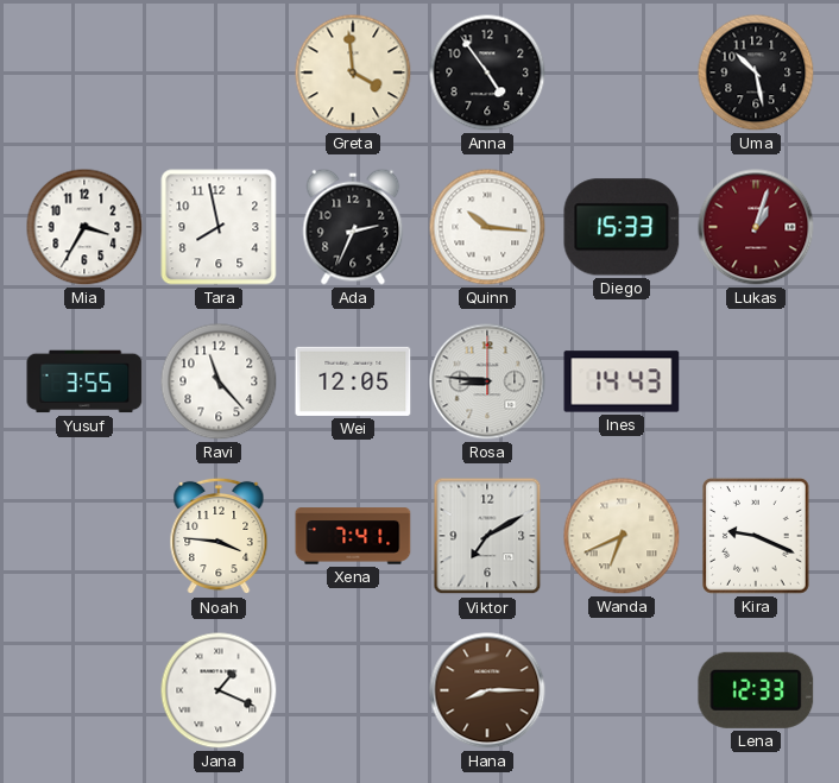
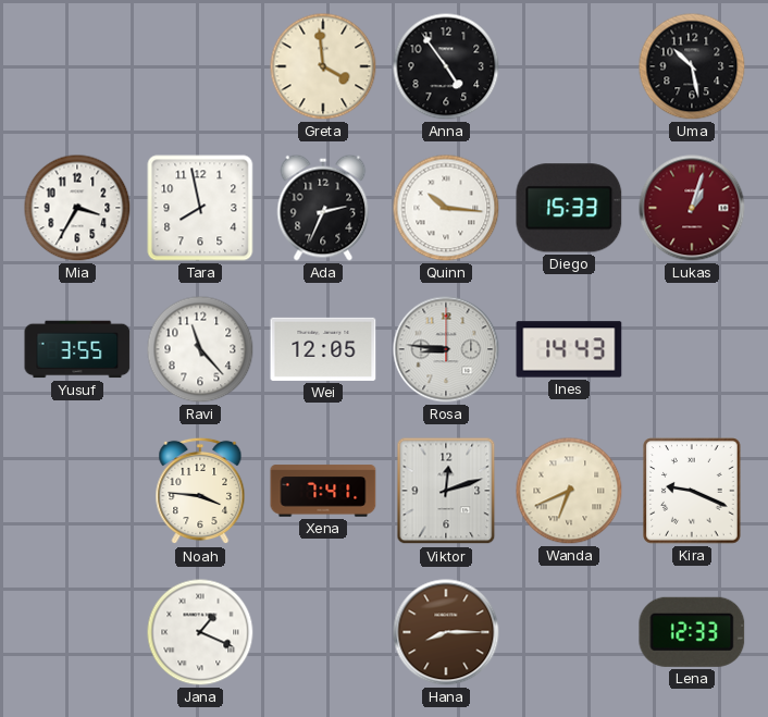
Viktor: 7:10 -> 12:12 (446, 491)
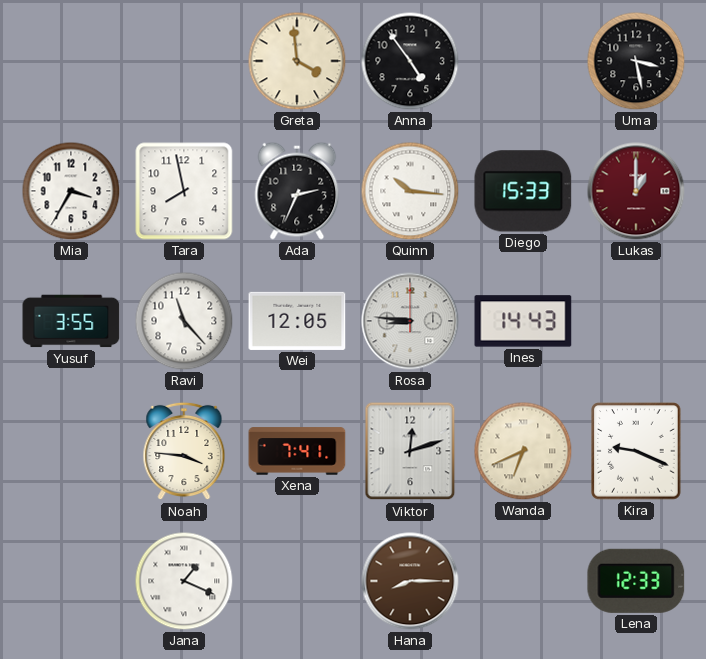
Uma: 10:28 -> 3:28 (636, 61)
Lukas: 1:03 -> 1:00 (636, 191)
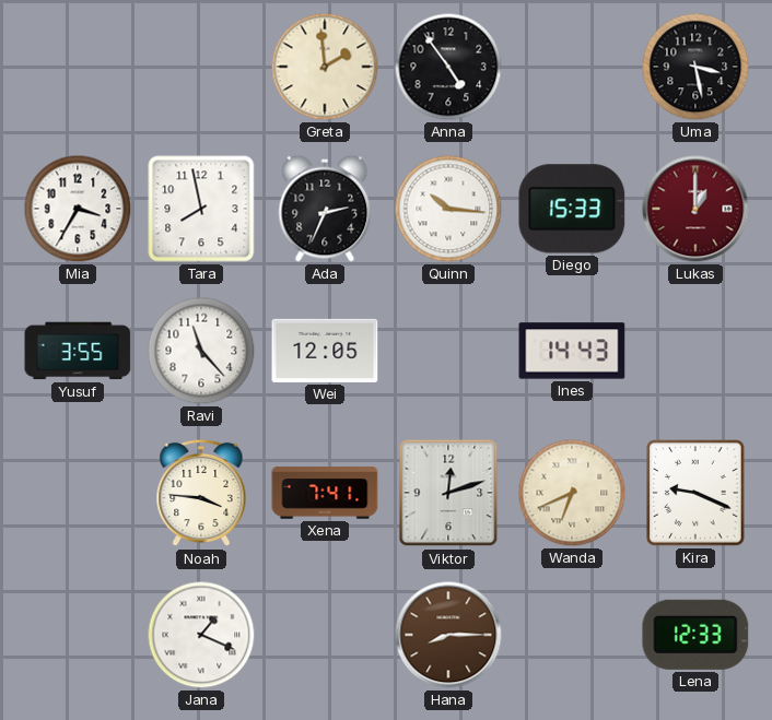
Greta: 3:59 -> 1:59 (325, 67)
Rosa: 8:46 -> none (410, 321)
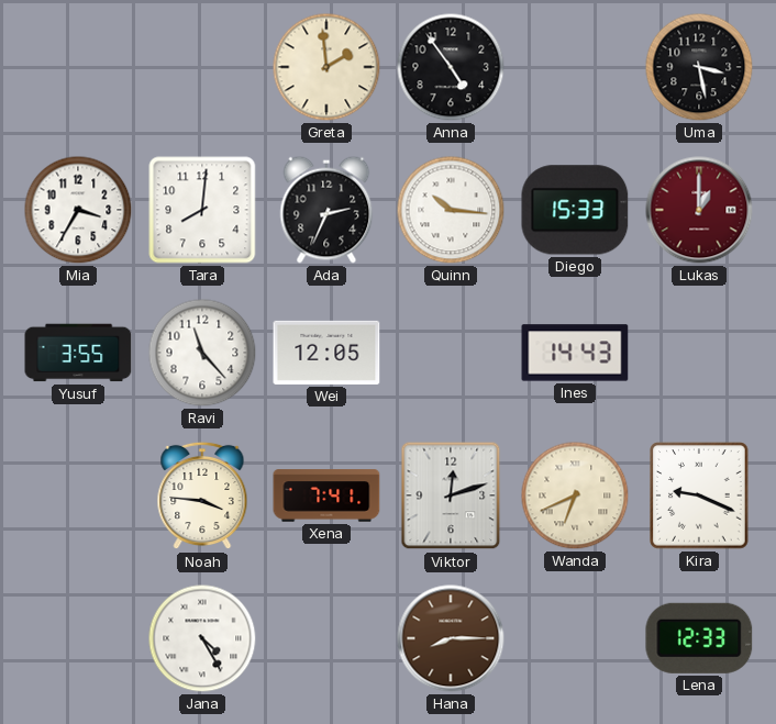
Tara: 7:58 -> 8:01 (202, 210)
Jana: 1:19 -> 4:25 (202, 638)
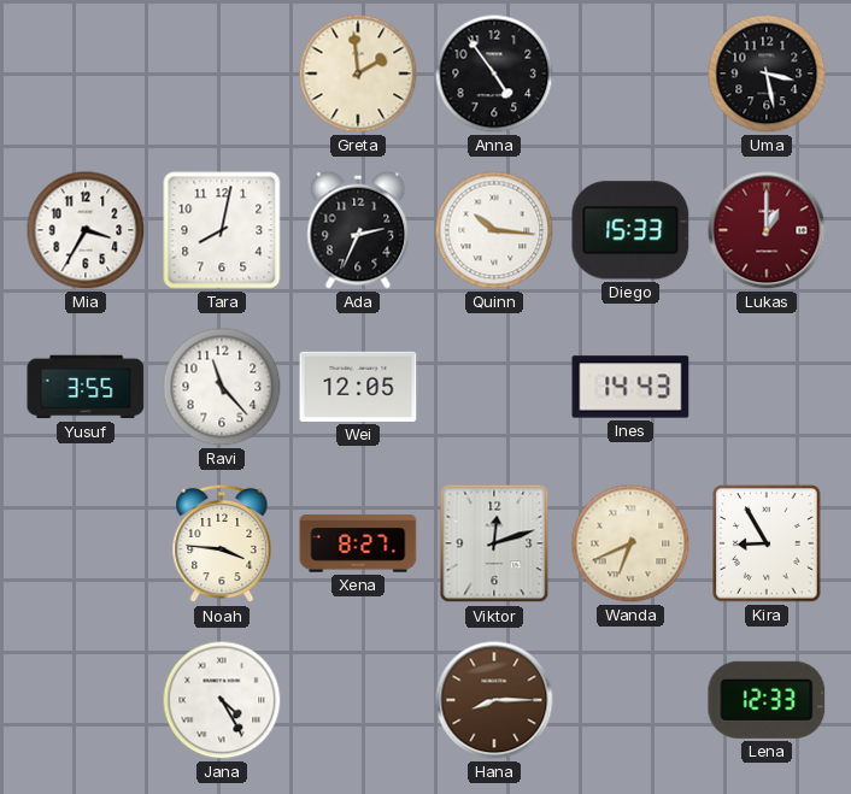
Tara: 8:01 -> 8:02 (222, 230)
Xena: 7:41 -> 8:27 (358, 543)
Kira: 9:19 -> 8:55 (767, 543)
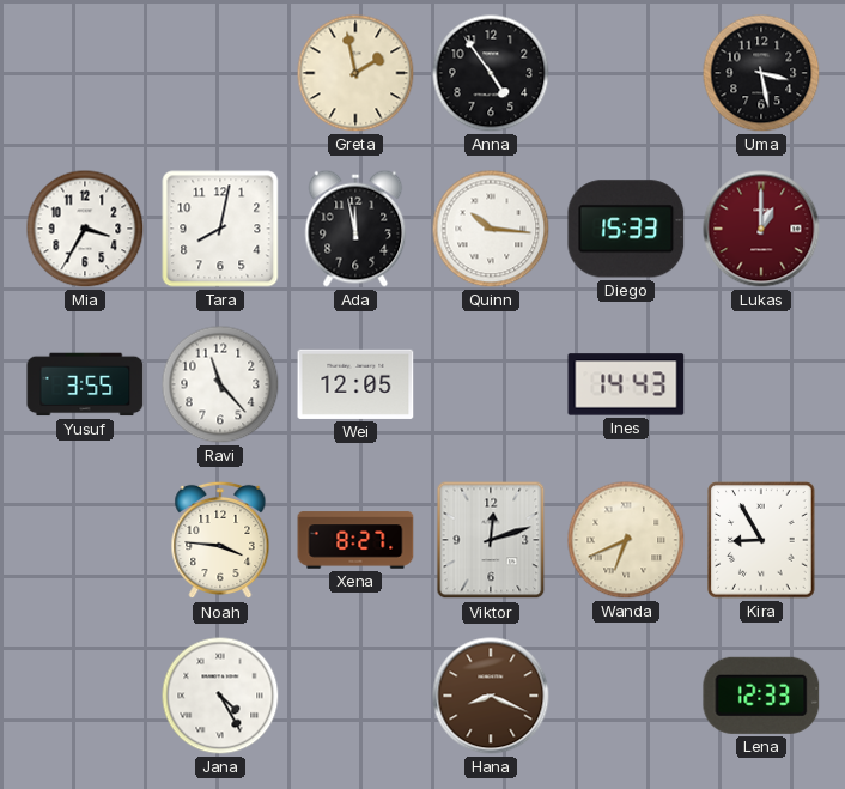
Greta: 1:59 -> 1:58 (355, 73)
Ada: 2:34 -> 11:58 (355, 229)
Hana: 8:15 -> 8:19 (491, 696)
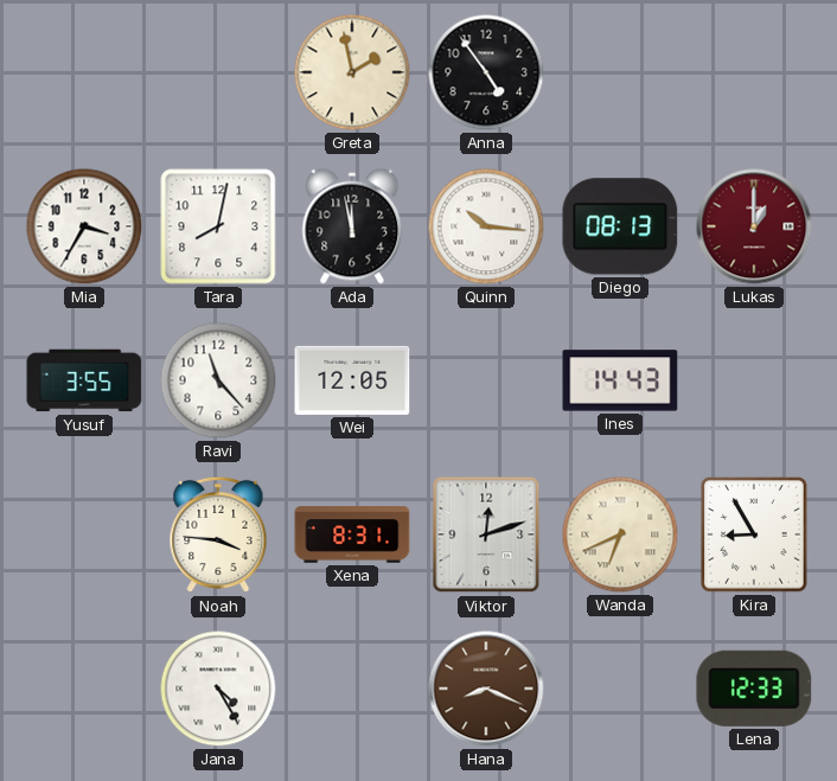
Uma: 3:28 -> none (761, 73)
Diego: 15:33 -> 08:13 (620, 226)
Xena: 8:27 -> 8:31 (352, 534)
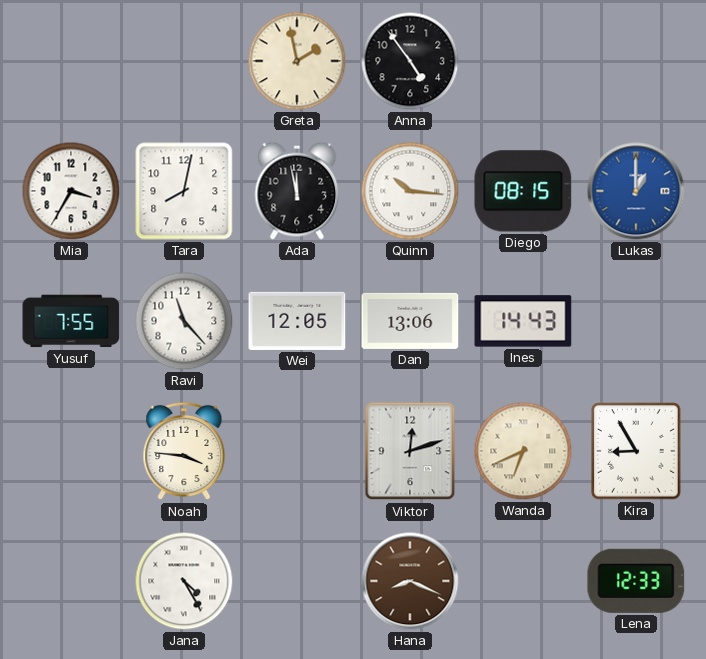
Diego: 08:13 -> 08:15 (523, 191)
Lukas dial: burgundy -> blue (636, 191)
Yusuf: 3:55 -> 7:55 (71, 321)
Dan: none -> 13:06 (410, 321)
Xena: 8:31 -> none (352, 534)
